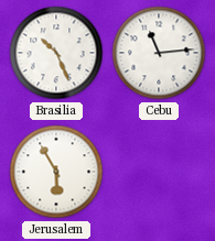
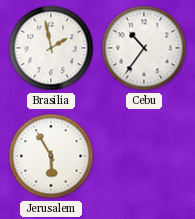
Brasilia: 10:26 -> 1:58 (51, 48)
Cebu: 11:14 -> 10:36 (144, 48)
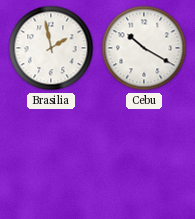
Cebu: 10:36 -> 10:20 (144, 48)
Jerusalem: 5:55 -> none (51, 156)
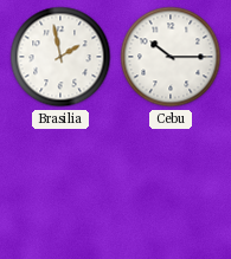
Cebu: 10:20 -> 10:15 (171, 57)
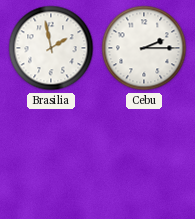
Cebu: 10:15 -> 2:15 (144, 48)
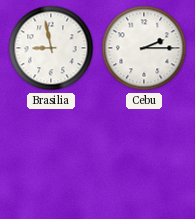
Brasilia: 1:58 -> 8:58 (51, 48)
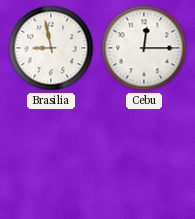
Cebu: 2:15 -> 12:15 (144, 48)
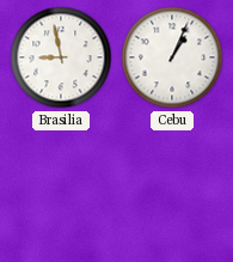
Cebu: 12:15 -> 1:04 (172, 57)
